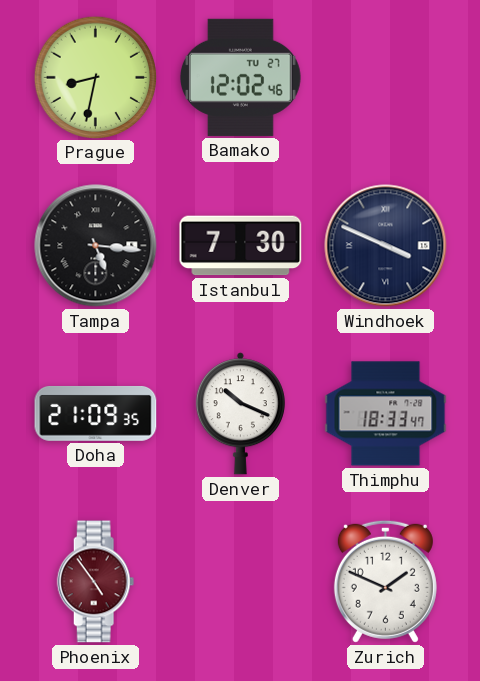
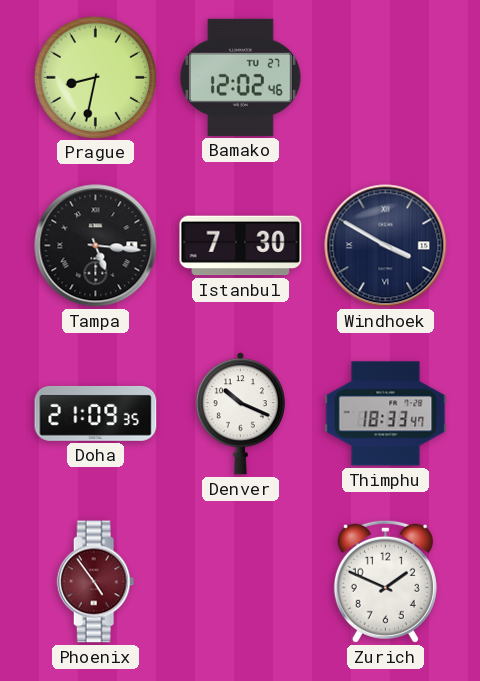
Windhoek: 3:49 -> 3:50 (386, 246)
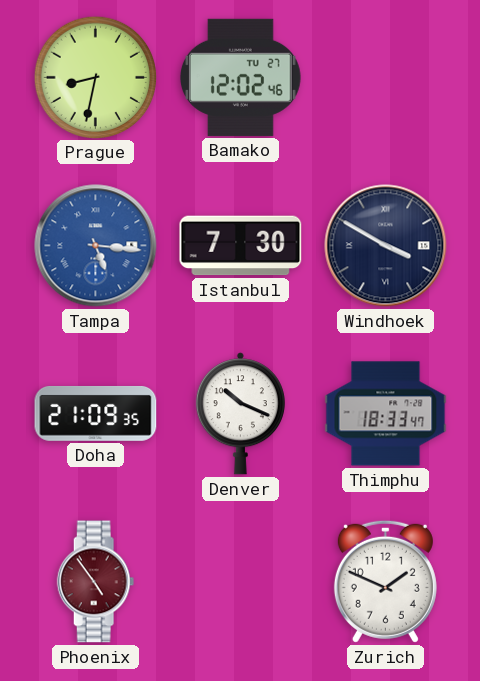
Tampa dial: black -> blue (96, 246)
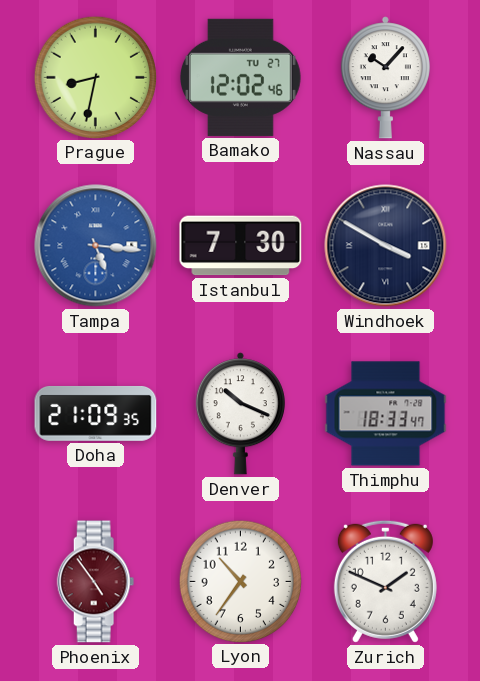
Nassau: none -> 10:07 (385, 78)
Lyon: none -> 10:36 (240, 581)
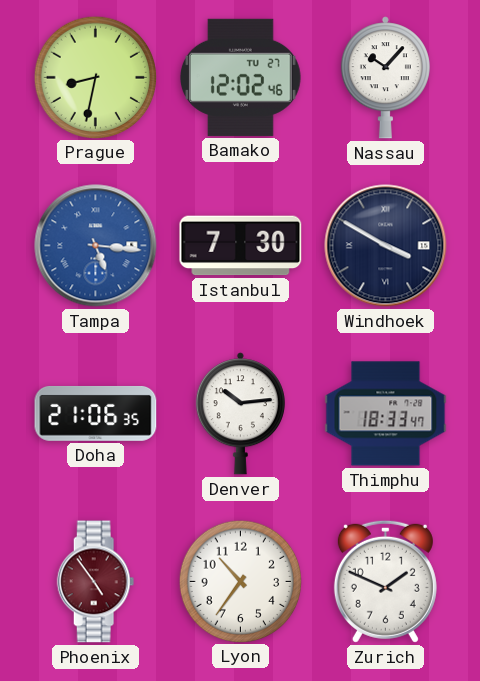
Doha: 21:09 -> 21:06 (96, 413)
Denver: 10:19 -> 10:14 (240, 414)
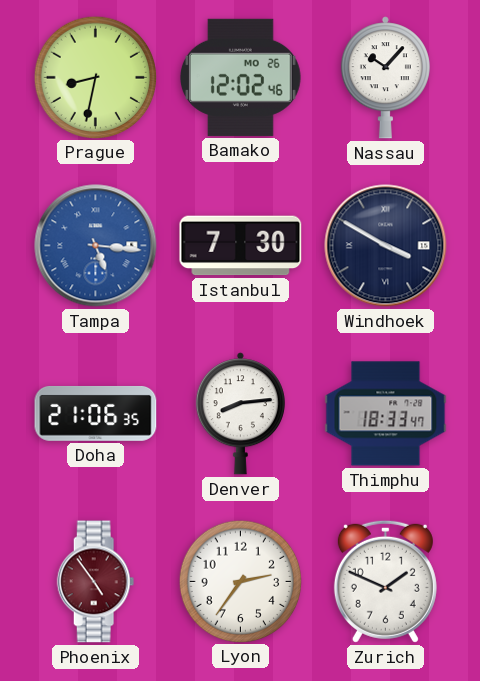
Bamako date: TU 27 -> MO 26 (240, 77)
Denver: 10:14 -> 8:14 (240, 414)
Lyon: 10:36 -> 2:36 (240, 581)
